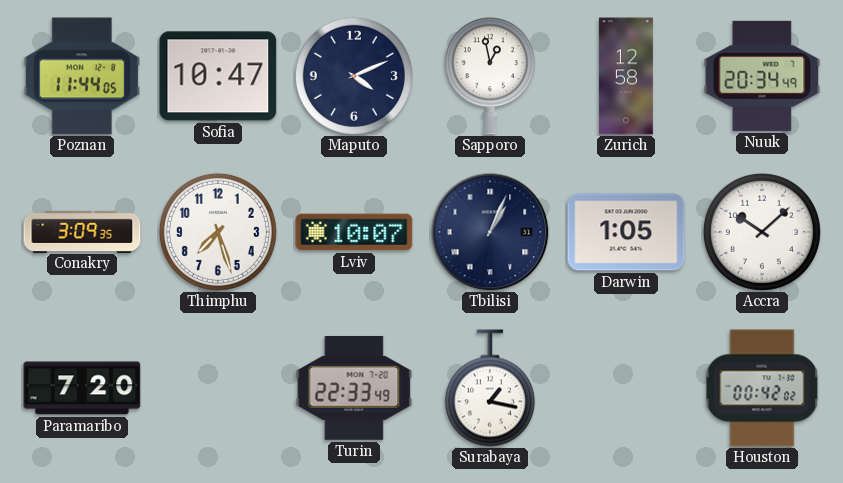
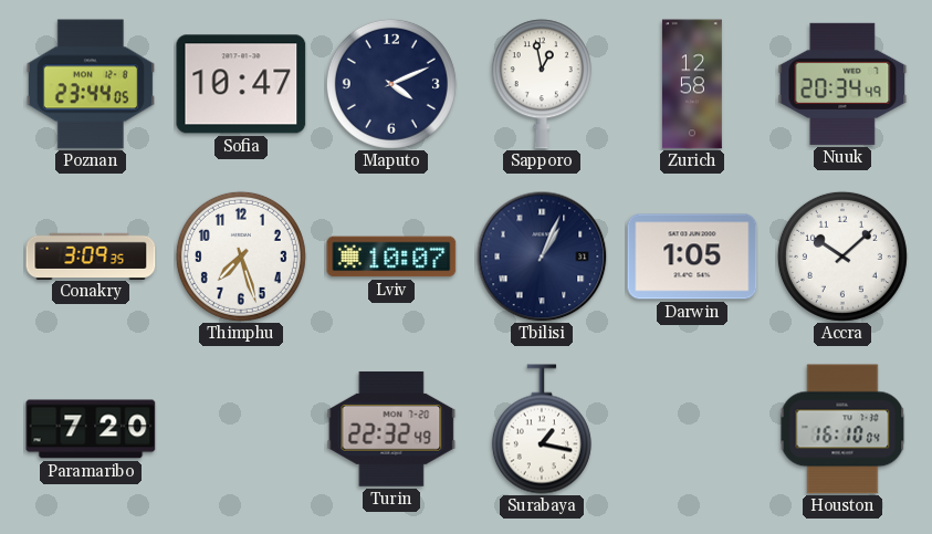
Poznan: 11:44 -> 23:44 (91, 84)
Turin: 22:33 -> 22:32 (391, 429)
Houston: 00:42 -> 16:10 (842, 429)
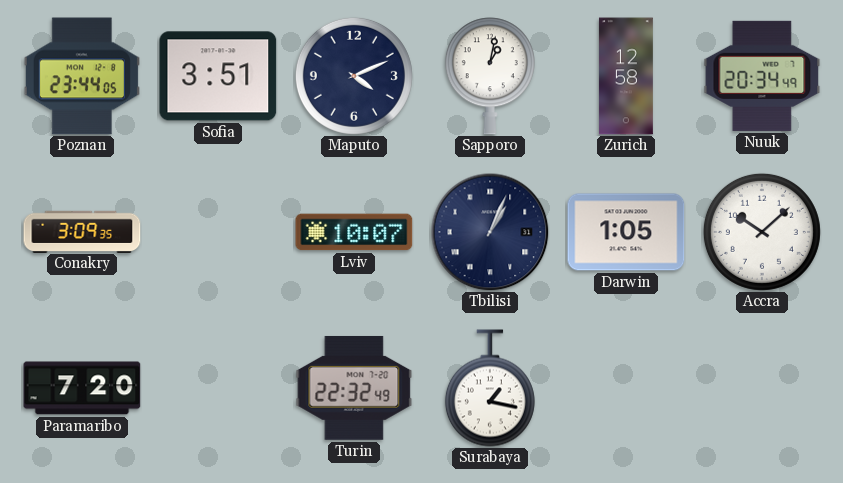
Sofia: 10:47 -> 3:51 (218, 76)
Sapporo: 12:58 -> 1:02 (490, 76)
Thimphu: 7:27 -> none (241, 256)
Houston: 16:10 -> none (842, 429)
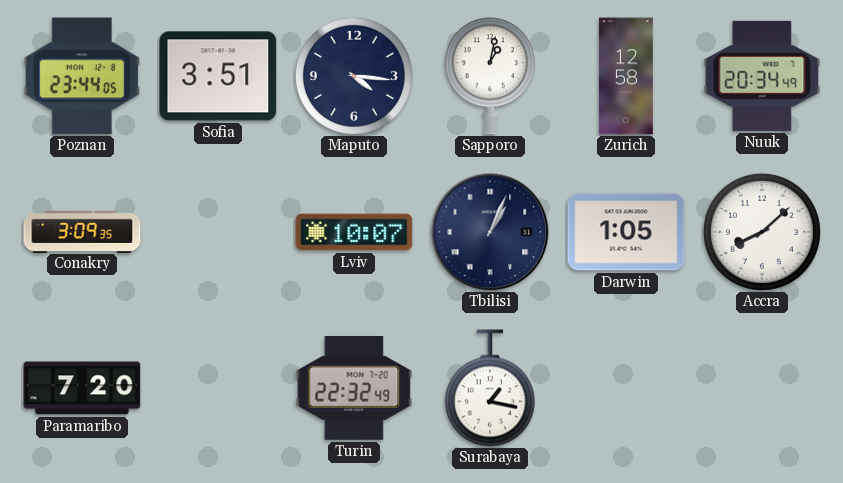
Maputo: 4:11 -> 4:16 (354, 76)
Accra: 10:08 -> 8:08 (762, 232)
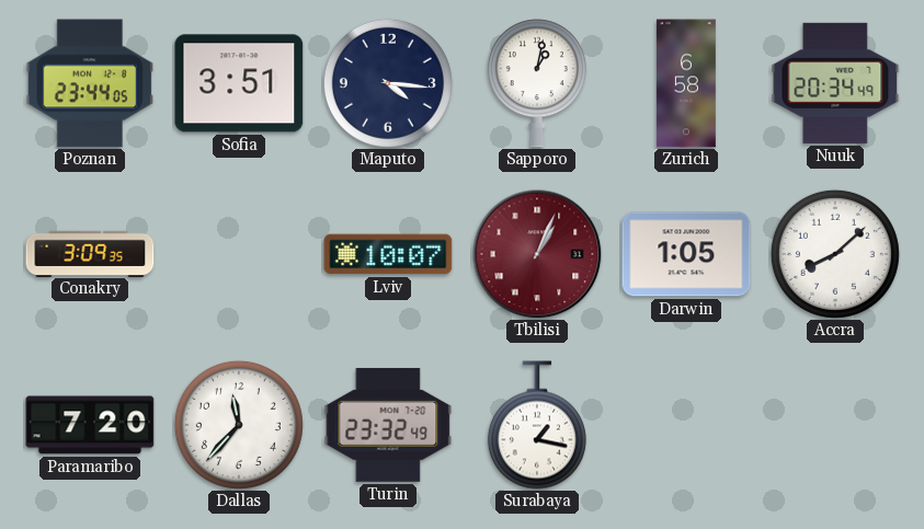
Zurich: 12:58 -> 6:58 (686, 83)
Tbilisi dial: navy -> burgundy (537, 254)
Dallas: none -> 11:37 (239, 425)
Turin: 22:32 -> 23:32 (388, 425)
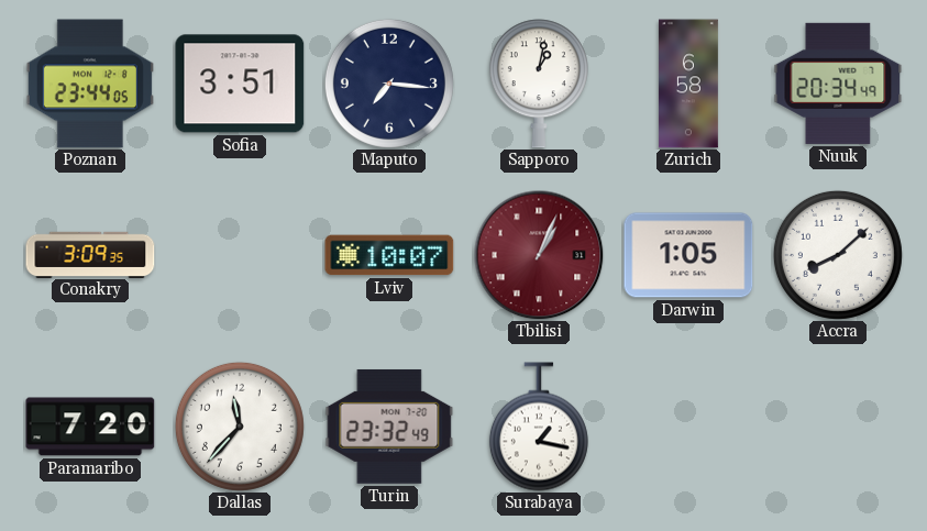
Maputo: 4:16 -> 7:16 (389, 84)
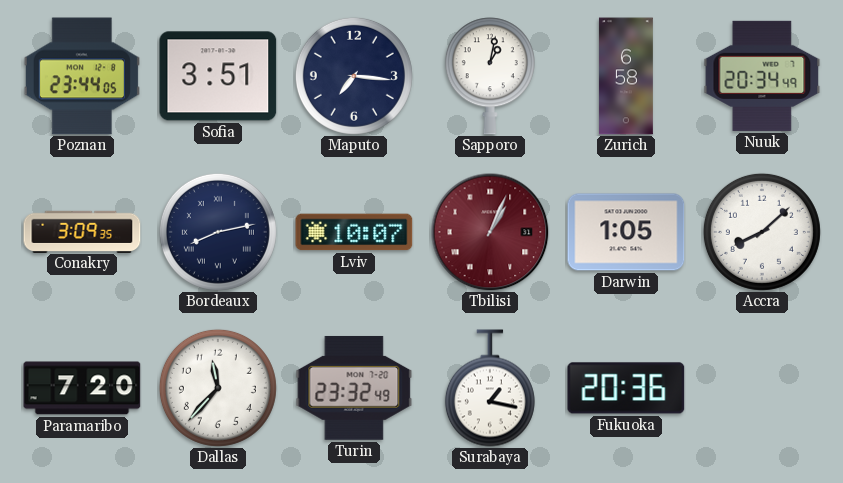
Bordeaux: none -> 8:13 (218, 232)
Fukuoka: none -> 20:36 (626, 388)
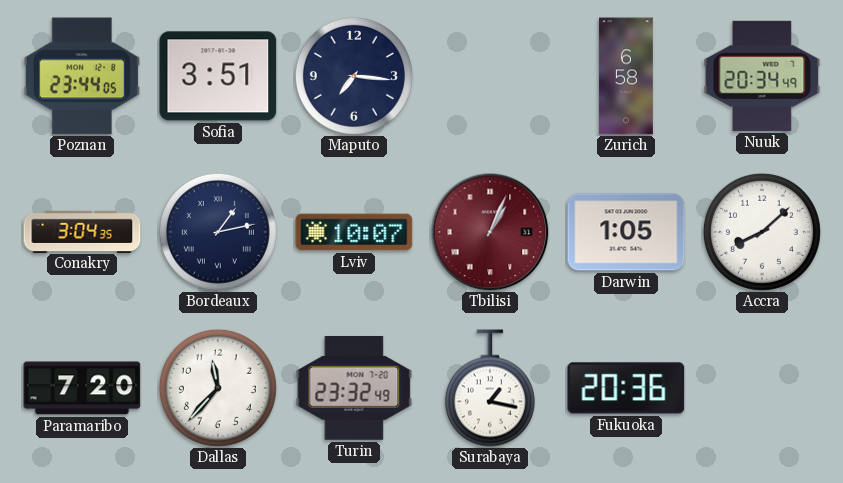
Sapporo: 1:02 -> none (490, 76)
Conakry: 3:09 -> 3:04 (82, 231)
Bordeaux: 8:13 -> 1:13 (218, 232)
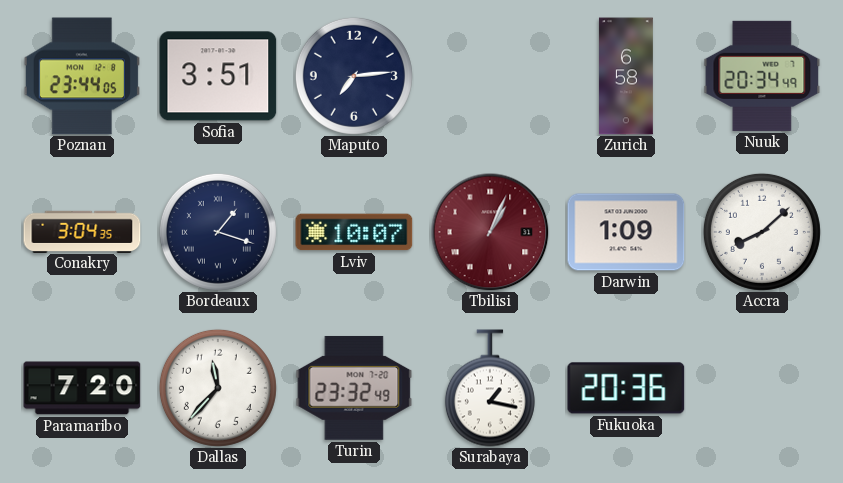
Maputo: 7:16 -> 7:14 (354, 76)
Bordeaux: 1:13 -> 1:18 (218, 232)
Darwin: 1:05 -> 1:09 (626, 232)
